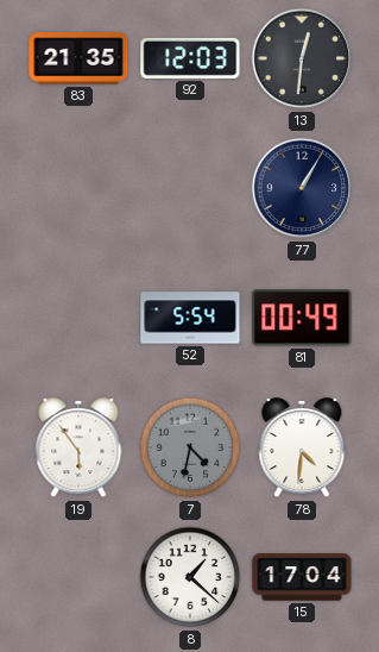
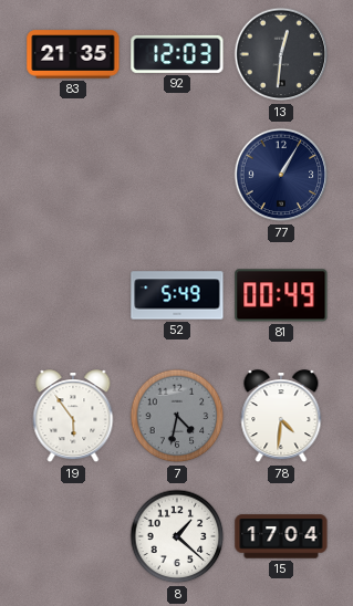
52: 5:54 -> 5:49 (177, 295)
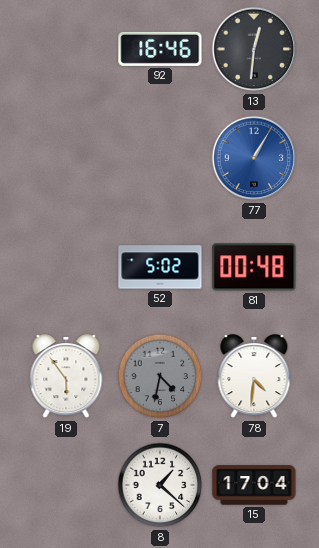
83: 21:35 -> none (73, 54)
92: 12:03 -> 16:46 (160, 49)
77 dial: navy -> blue (254, 158)
52: 5:49 -> 5:02 (160, 267)
81: 00:49 -> 00:48 (254, 267)
